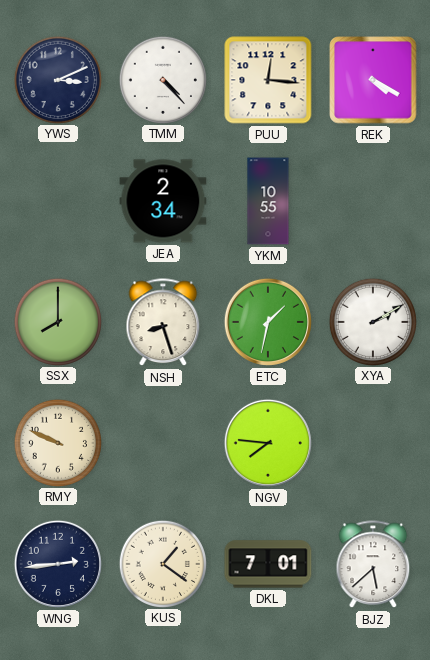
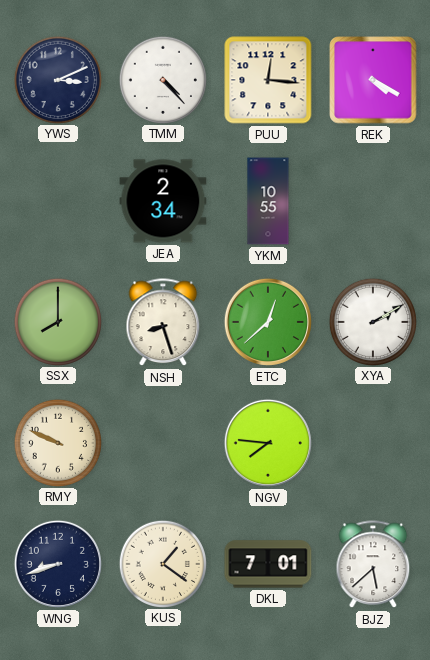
ETC: 1:32 -> 12:38 (268, 322)
WNG: 2:44 -> 8:42 (58, 564)
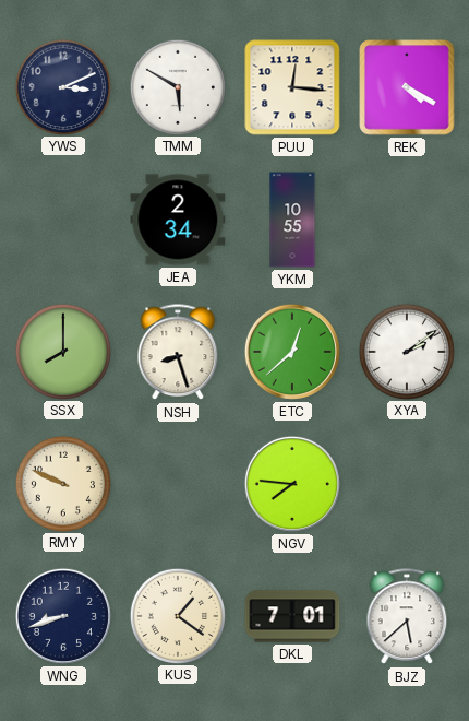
TMM: 4:23 -> 5:50 (177, 86)
XYA: 2:10 -> 2:09 (406, 351)
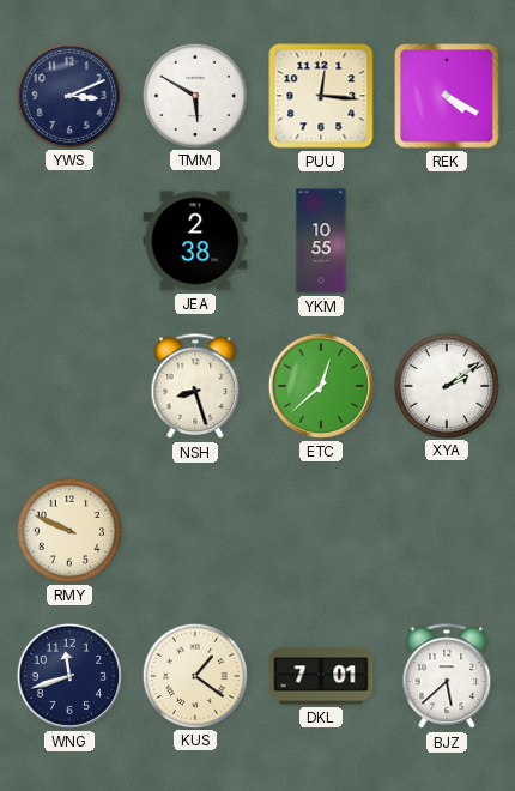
JEA: 2:34 -> 2:38 (195, 241)
SSX: 8:00 -> none (62, 351)
NGV: 7:46 -> none (292, 484)
WNG: 8:42 -> 11:42 (69, 676)
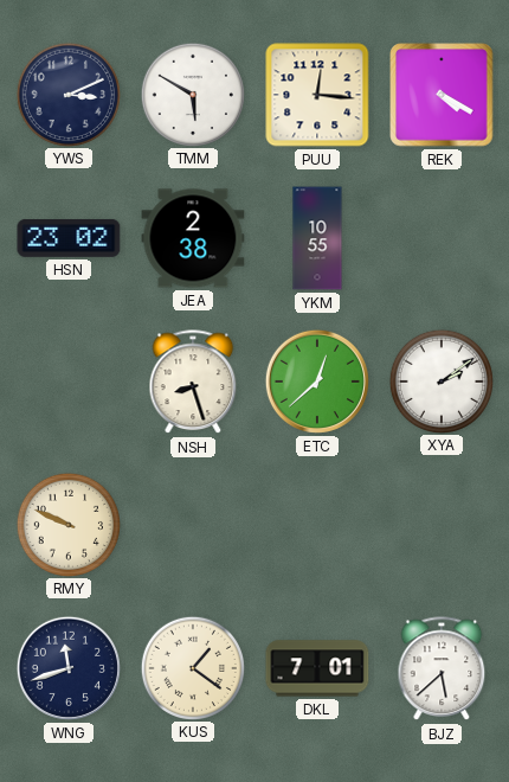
HSN: none -> 23:02 (69, 238)
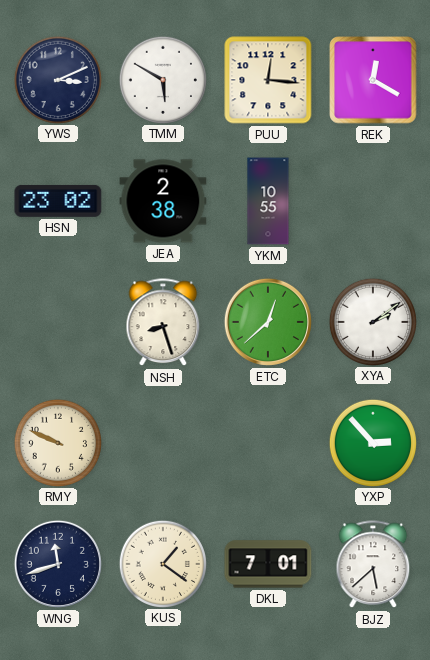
REK: 4:20 -> 12:20 (373, 80)
YXP: none -> 2:53 (372, 442)
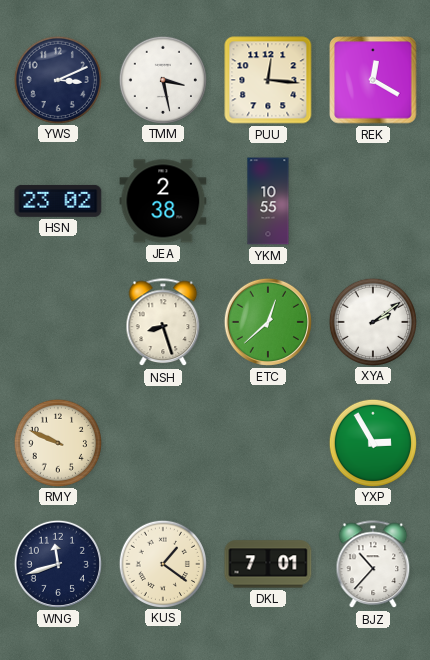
TMM: 5:50 -> 3:28 (162, 79)
YXP: 2:53 -> 2:55 (372, 442)
BJZ: 5:38 -> 10:37 (373, 565)
